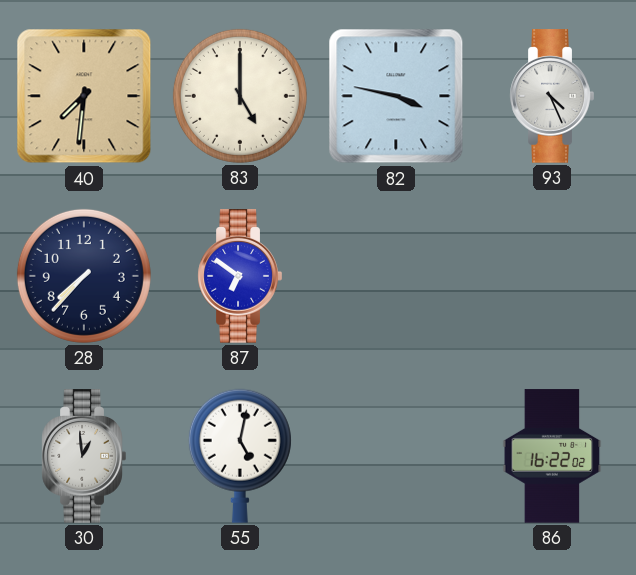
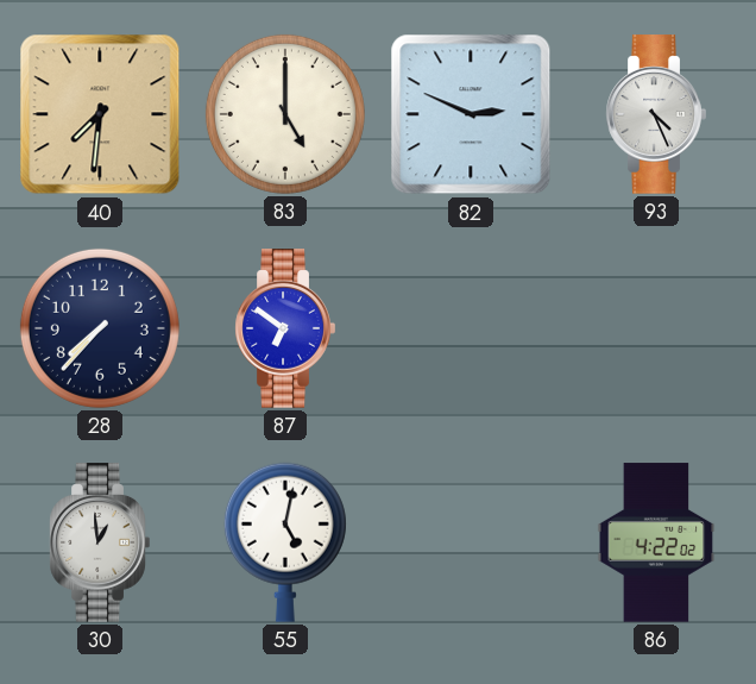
82: 3:47 -> 2:49 (471, 114)
86: 16:22 -> 4:22 (656, 542)
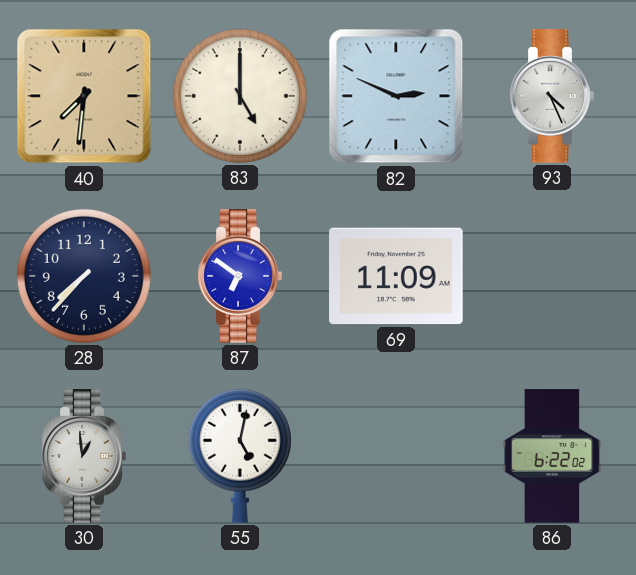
69: none -> 11:09 (396, 276)
86: 4:22 -> 6:22 (552, 456)
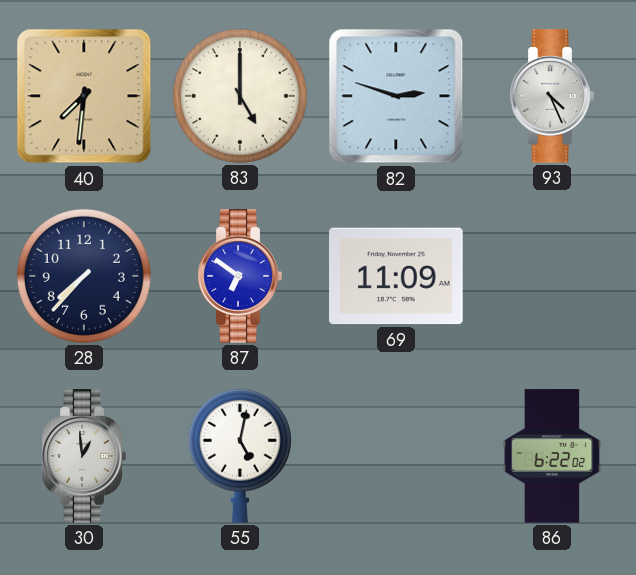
82: 2:49 -> 2:48 (396, 96)
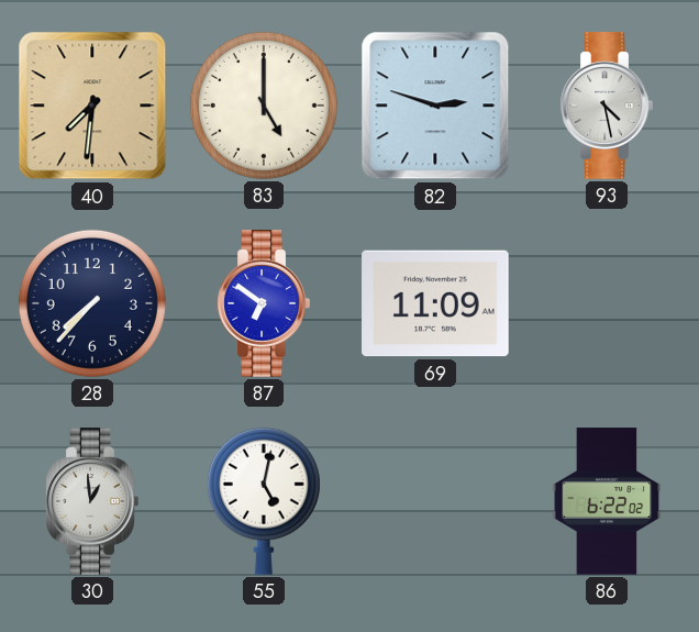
93: 4:26 -> 4:28 (607, 106)
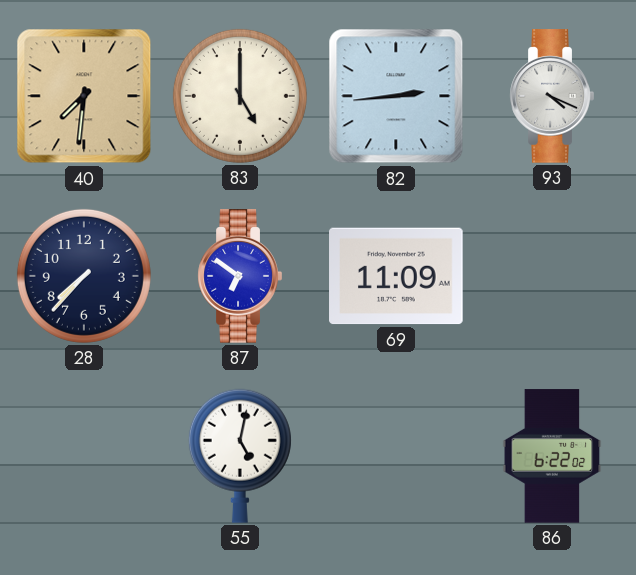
82: 2:48 -> 2:44 (396, 96)
93: 4:28 -> 4:19 (552, 96)
30: 12:59 -> none (92, 501)
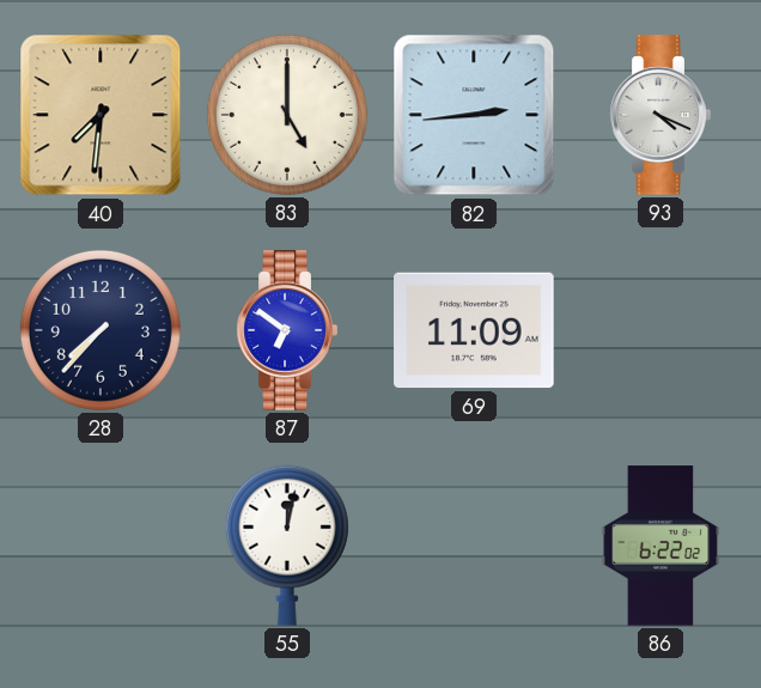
55: 5:02 -> 12:02 (287, 546)
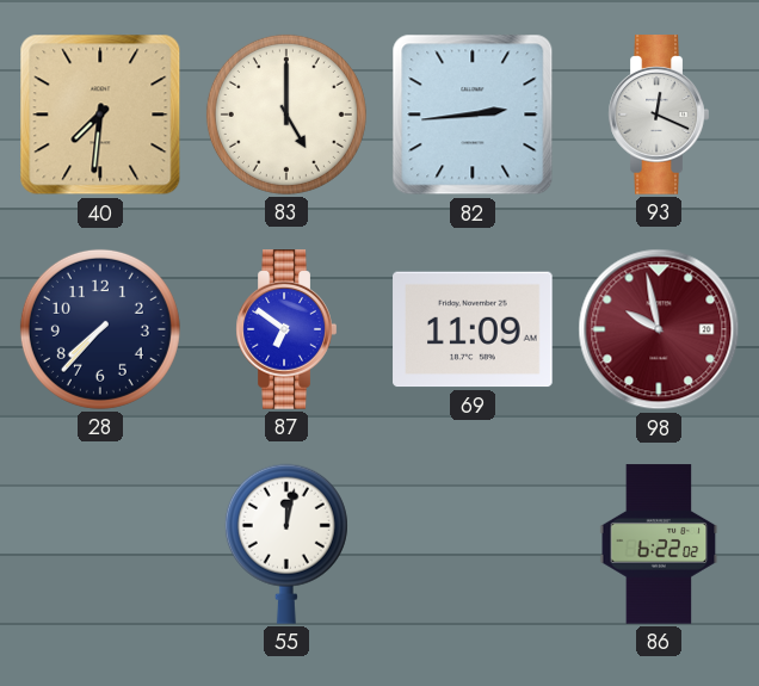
93: 4:19 -> 12:19 (659, 115)
98: none -> 9:58 (659, 329)
